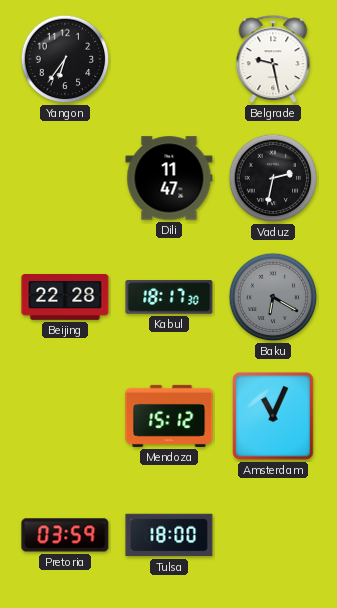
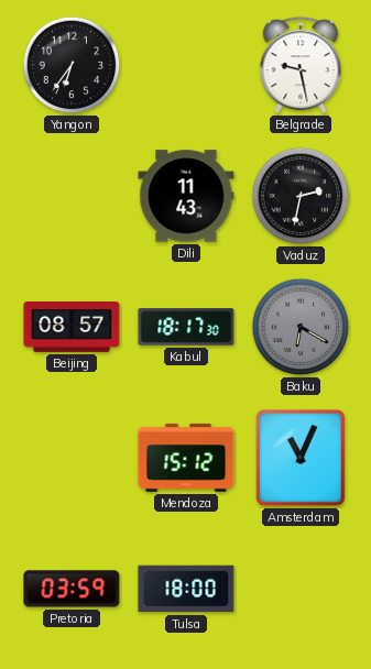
Dili: 11:47 -> 11:43 (186, 196)
Beijing: 22:28 -> 08:57 (72, 328)
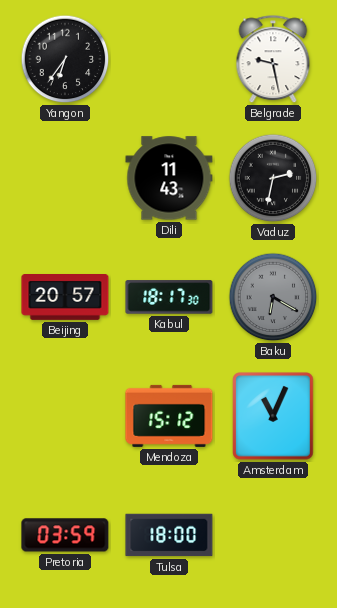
Beijing: 08:57 -> 20:57 (65, 298)
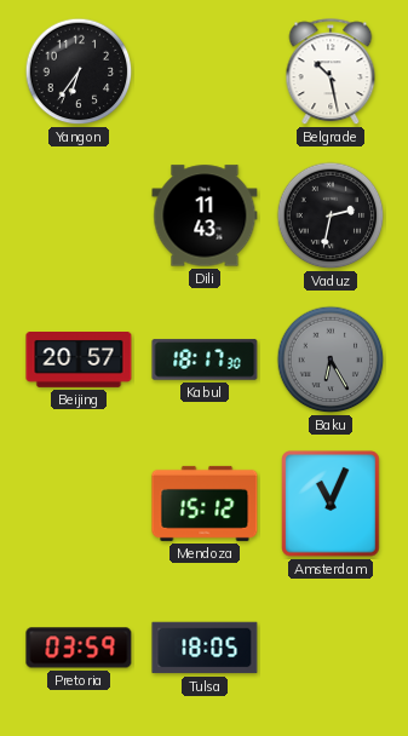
Belgrade: 9:28 -> 10:28 (331, 73)
Baku: 6:20 -> 6:25 (331, 360)
Tulsa: 18:00 -> 18:05 (205, 648)
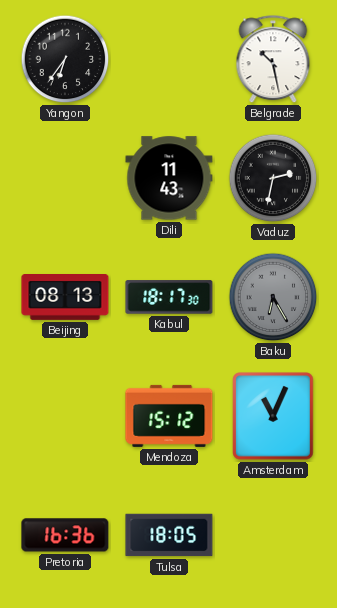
Beijing: 20:57 -> 08:13 (65, 298)
Pretoria: 03:59 -> 16:36 (65, 535)
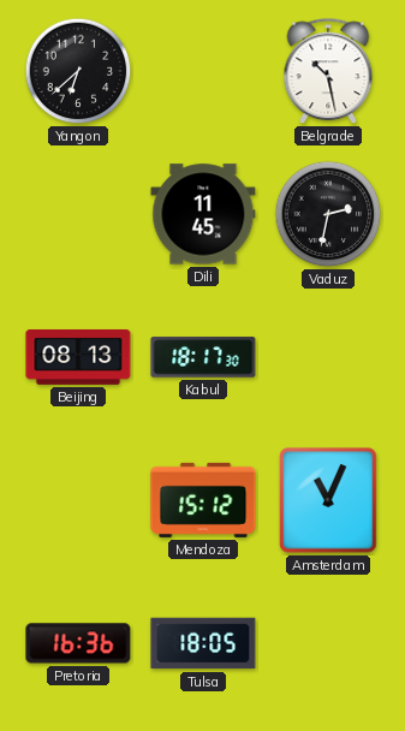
Yangon: 6:36 -> 6:38 (78, 71)
Dili: 11:43 -> 11:45 (203, 214)
Baku: 6:25 -> none (273, 297)
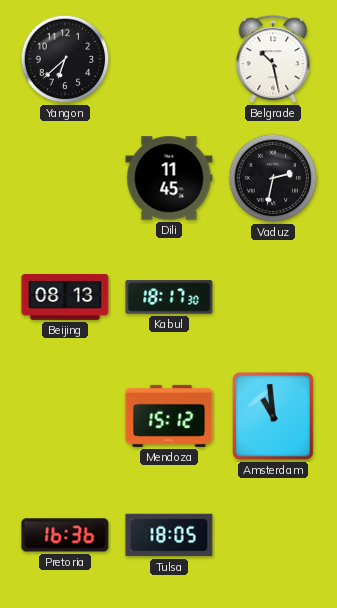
Amsterdam: 11:04 -> 10:59 (273, 416)
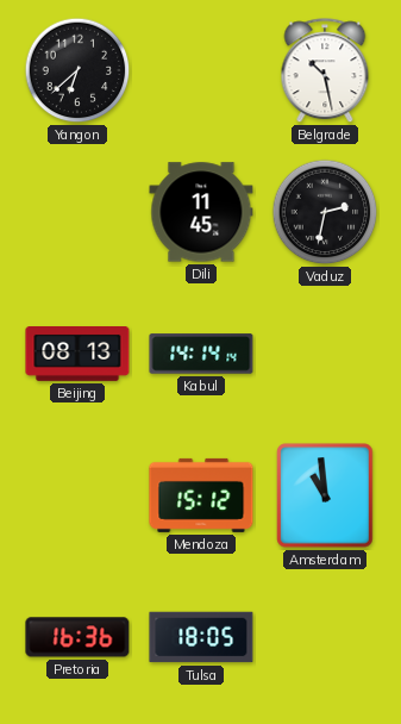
Kabul: 18:17 -> 14:14 (201, 354)
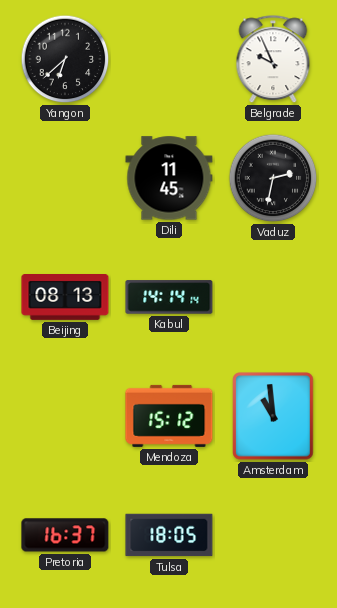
Belgrade: 10:28 -> 9:56 (273, 60)
Pretoria: 16:36 -> 16:37 (65, 535)
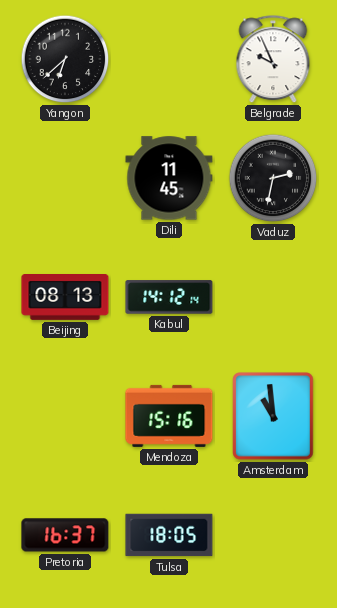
Kabul: 14:14 -> 14:12 (169, 297)
Mendoza: 15:12 -> 15:16 (169, 416)
